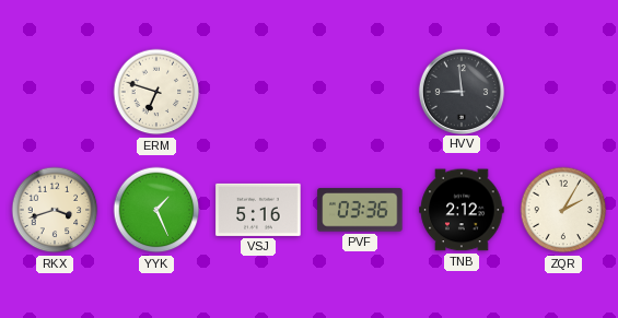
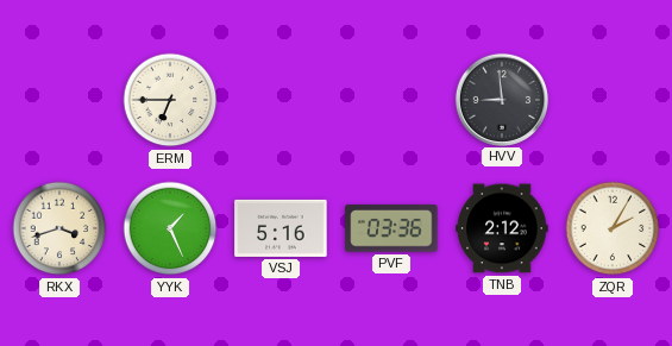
ERM: 6:48 -> 6:45 (170, 100)
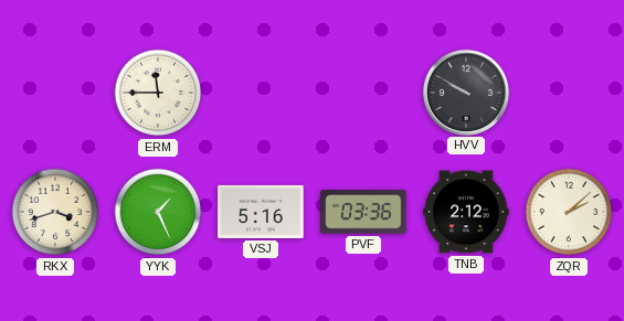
ERM: 6:45 -> 11:45 (158, 93)
HVV: 8:59 -> 9:50 (465, 92)
ZQR: 2:05 -> 2:08 (569, 212)
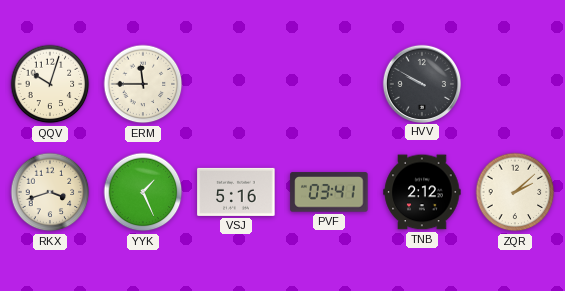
QQV: none -> 10:03 (50, 84)
PVF: 03:36 -> 03:41 (329, 192)
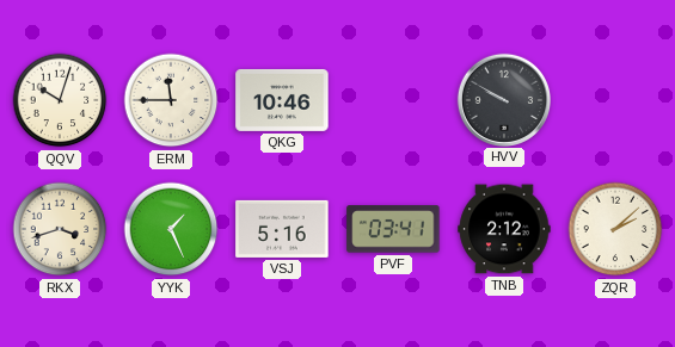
QKG: none -> 10:46 (282, 100)
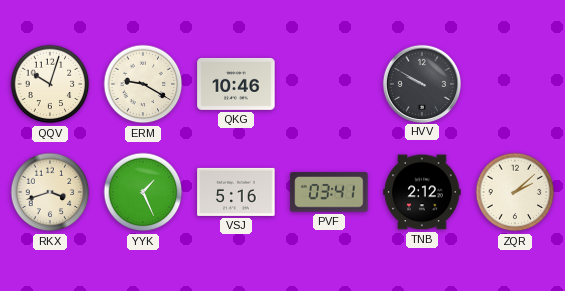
ERM: 11:45 -> 9:20 (143, 84)
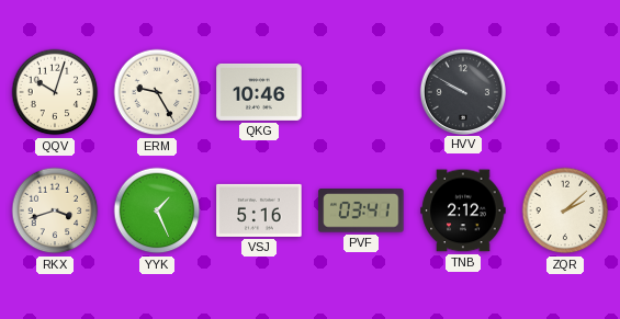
ERM: 9:20 -> 9:25 (157, 92)
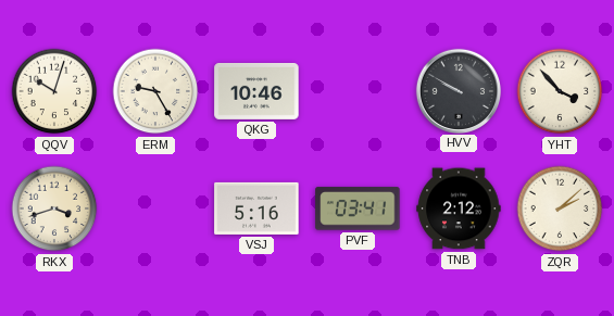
YHT: none -> 3:53 (560, 91)
YYK: 1:26 -> none (157, 210)
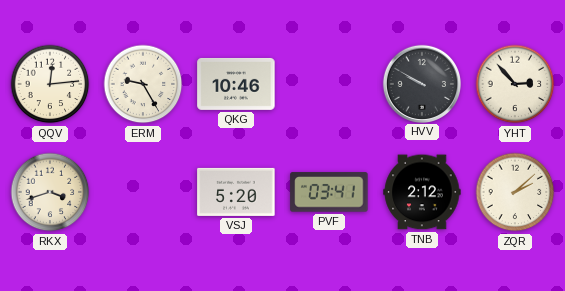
QQV: 10:03 -> 12:14 (50, 84)
YHT: 3:53 -> 2:53 (515, 84)
VSJ: 5:16 -> 5:20 (236, 192)
